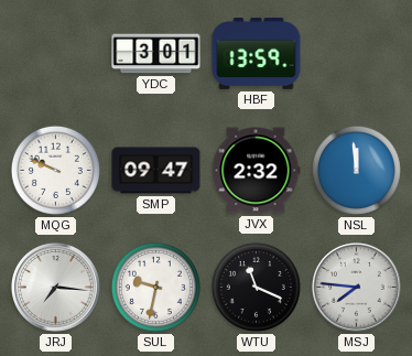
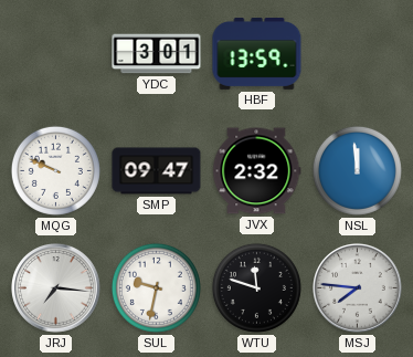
WTU: 11:19 -> 11:48 (256, 287)
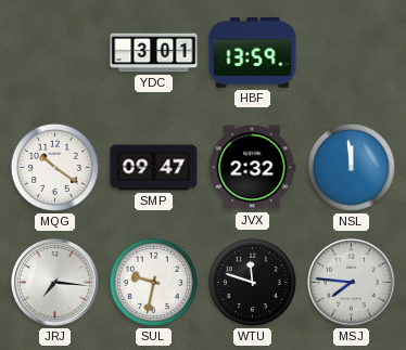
MQG: 9:49 -> 10:21 (54, 167)
